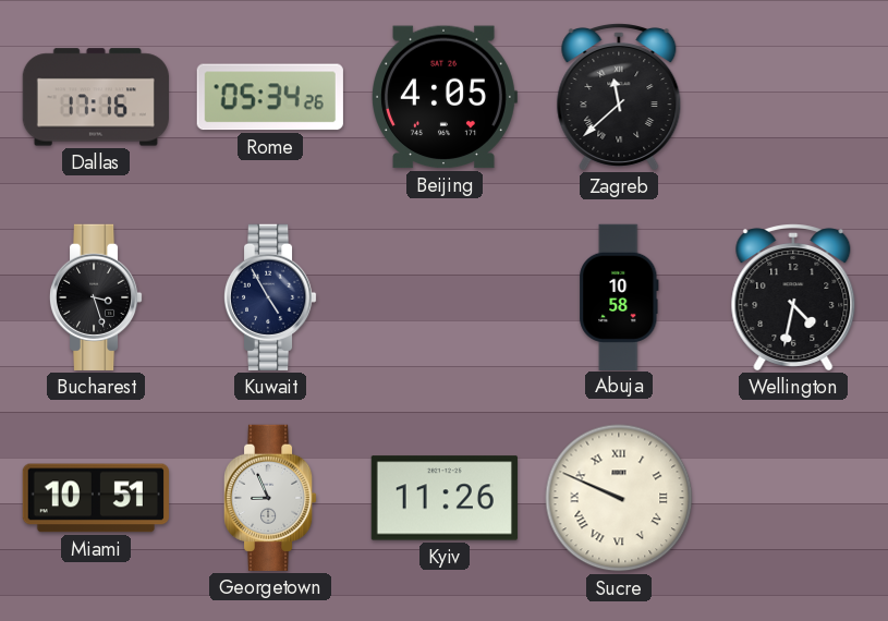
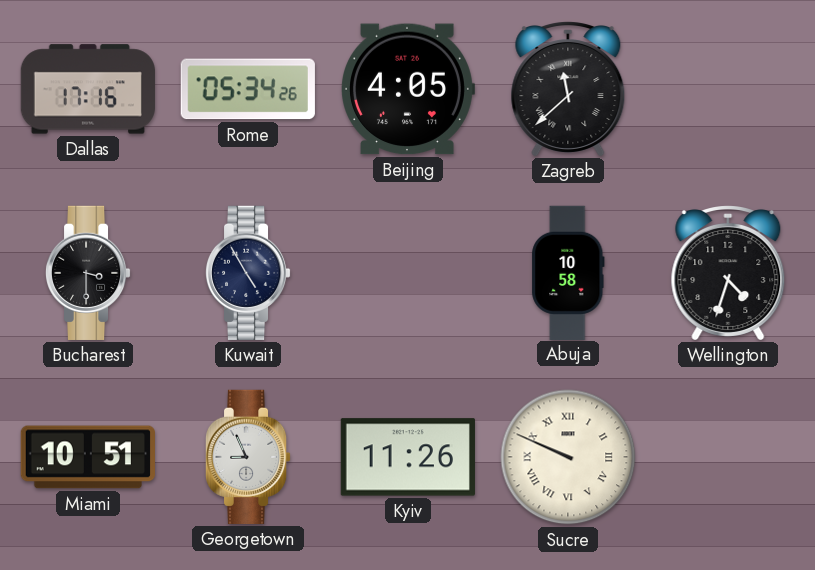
Bucharest: 3:27 -> 3:30 (88, 273)
Wellington: 4:32 -> 4:33 (728, 273)
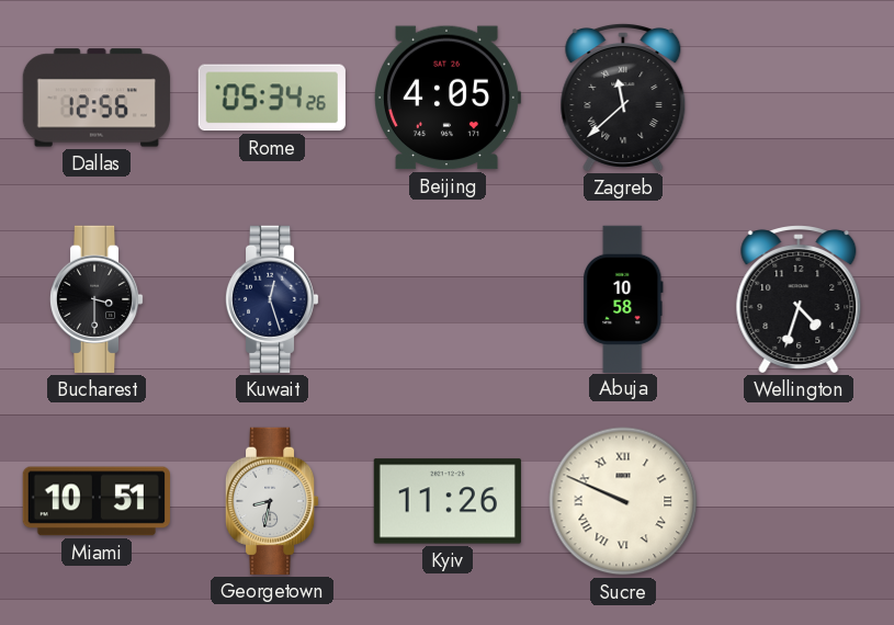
Dallas: 17:16 -> 12:56 (97, 98)
Kuwait: 4:55 -> 12:27 (272, 299)
Georgetown: 8:56 -> 8:32 (272, 501)
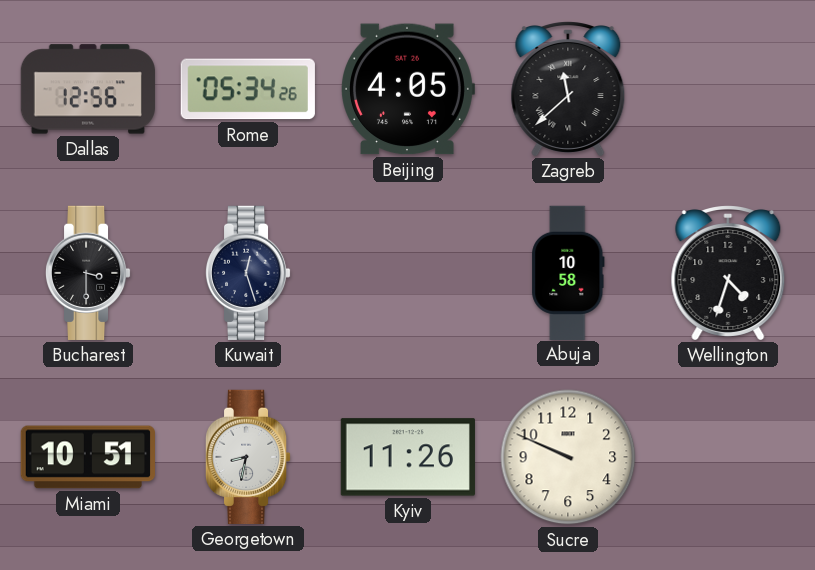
Sucre numerals: Roman -> Arabic (568, 457)
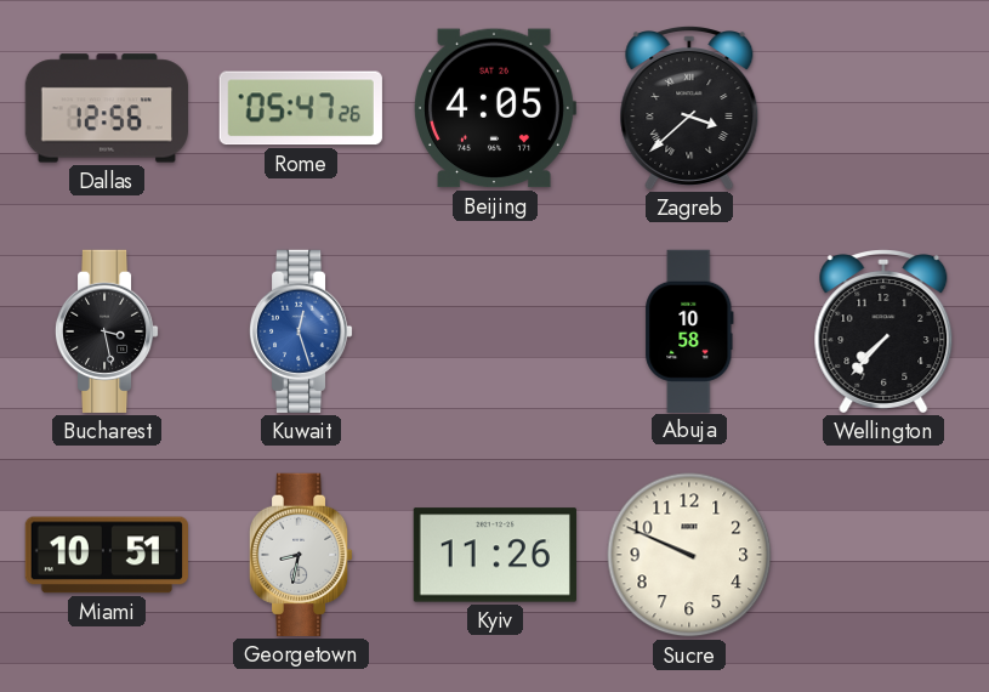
Rome: 05:34 -> 05:47 (301, 108)
Zagreb: 11:38 -> 3:38 (689, 108)
Bucharest: 3:30 -> 3:28 (107, 331)
Kuwait dial: navy -> blue (301, 331)
Wellington: 4:33 -> 7:37 (883, 331)
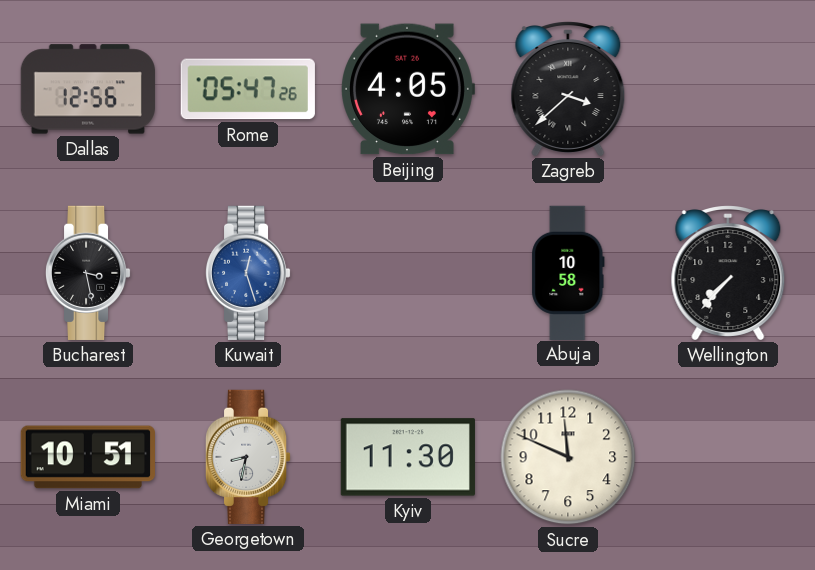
Kyiv: 11:26 -> 11:30 (408, 457)
Sucre: 9:49 -> 11:49 (568, 457)
